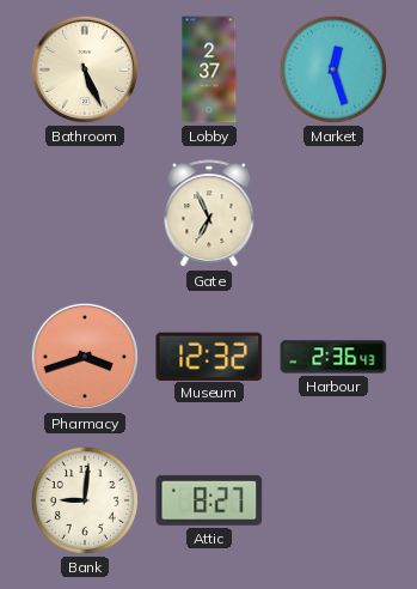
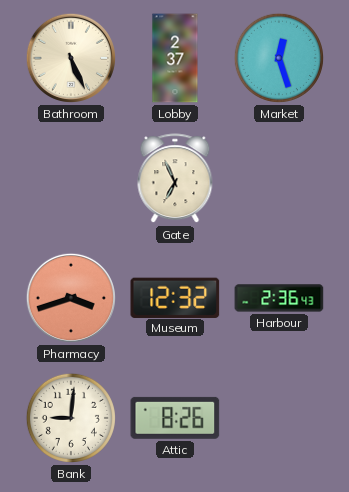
Attic: 8:27 -> 8:26 (175, 418)
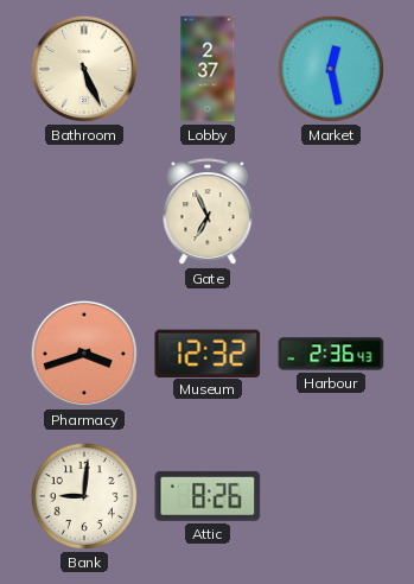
Market: 12:27 -> 12:28 (331, 69)
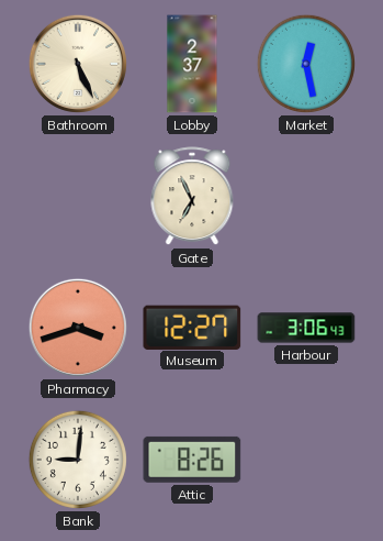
Museum: 12:32 -> 12:27 (192, 327)
Harbour: 2:36 -> 3:06 (306, 328)
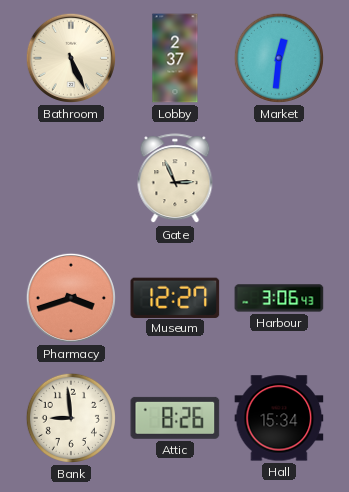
Market: 12:28 -> 12:31 (279, 58)
Gate: 6:56 -> 2:56 (175, 179)
Bank: 9:01 -> 8:59 (71, 418)
Hall: none -> 15:34 (279, 418)
